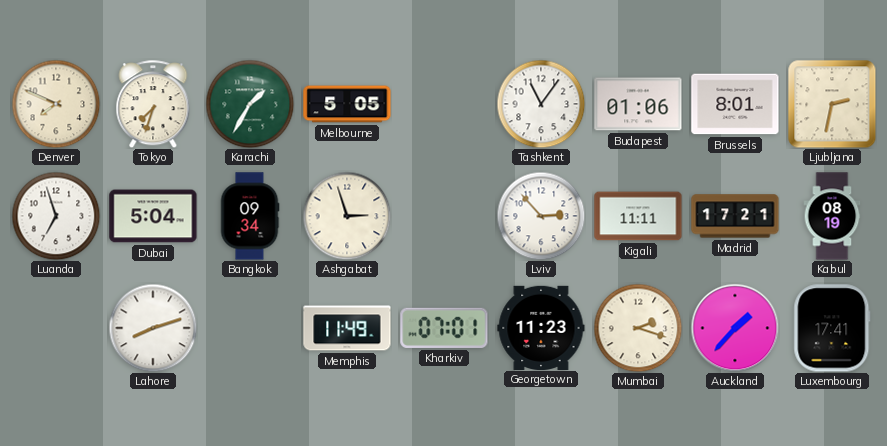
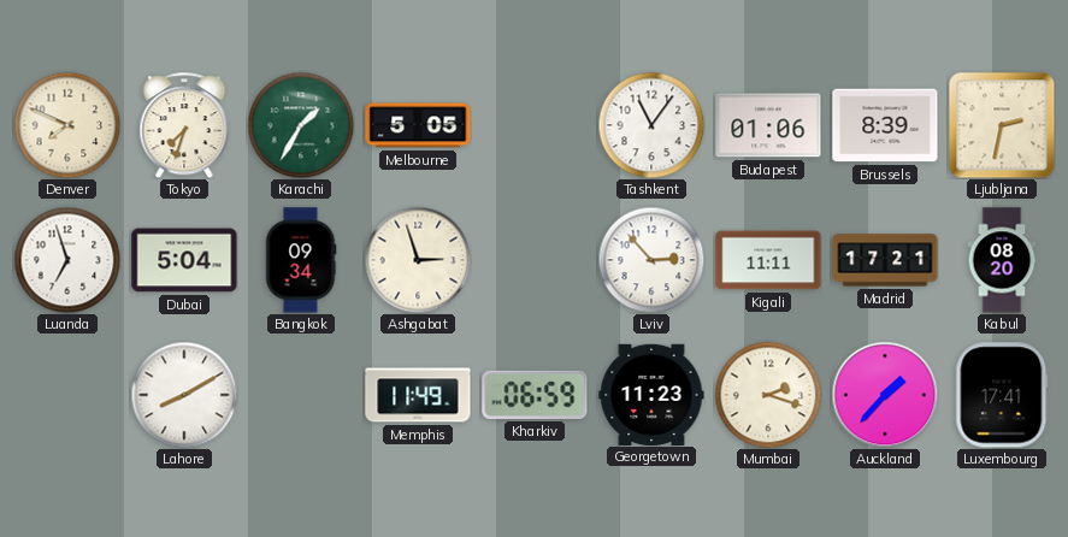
Brussels: 8:01 -> 8:39 (885, 125)
Kabul: 08:19 -> 08:20 (1002, 260)
Lahore: 8:12 -> 8:10 (184, 395)
Kharkiv: 07:01 -> 06:59 (535, 395)
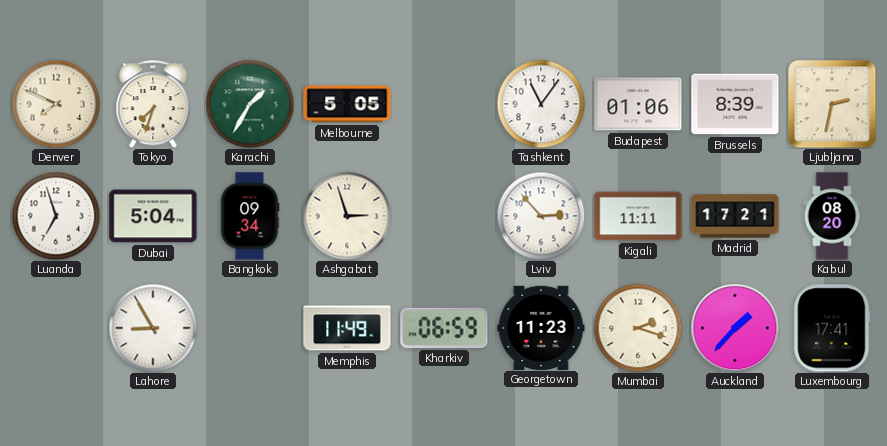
Lahore: 8:10 -> 8:55 (153, 328)
